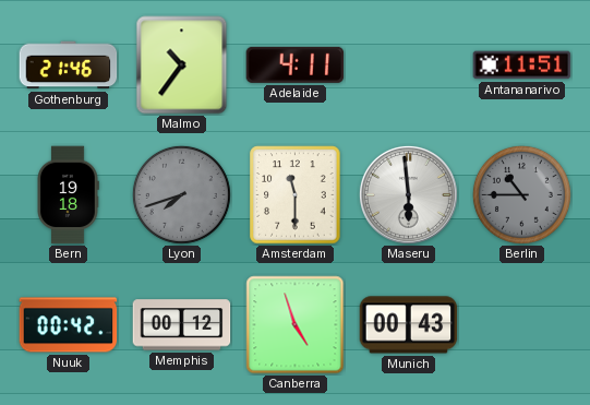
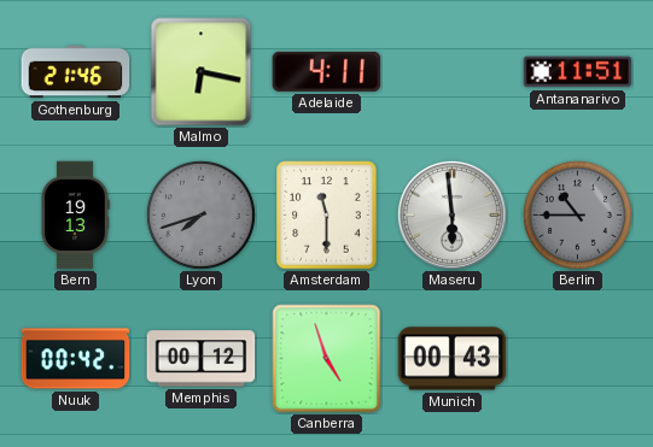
Malmo: 10:36 -> 6:17 (202, 72)
Bern: 19:18 -> 19:13 (75, 216)
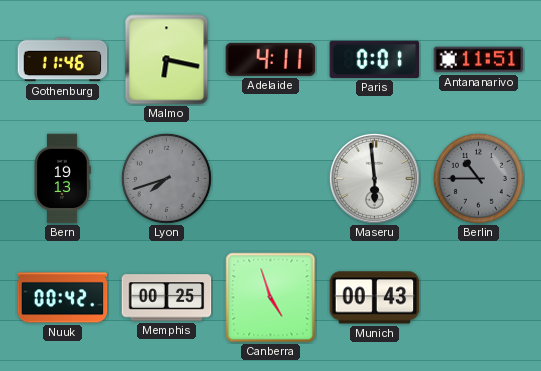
Gothenburg: 21:46 -> 11:46 (63, 60)
Paris: none -> 0:01 (375, 59)
Amsterdam: 11:30 -> none (327, 216)
Memphis: 00:12 -> 00:25 (167, 298)
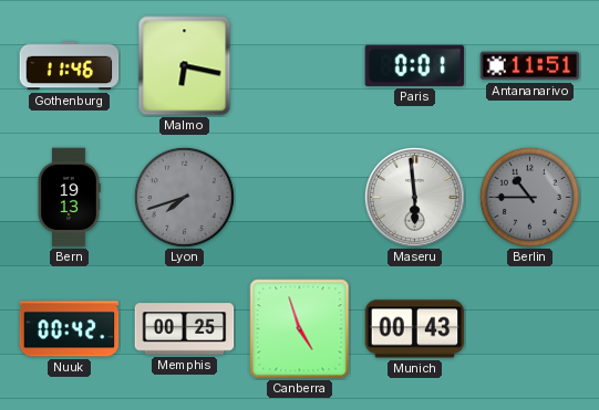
Adelaide: 4:11 -> none (271, 59)
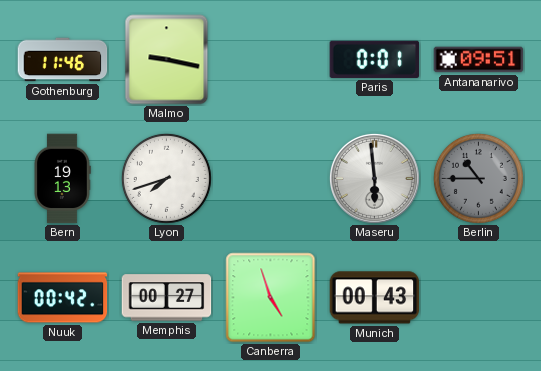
Malmo: 6:17 -> 9:17 (167, 60)
Antananarivo: 11:51 -> 09:51 (479, 60)
Lyon dial: grey -> white (166, 178)
Memphis: 00:25 -> 00:27 (167, 298)
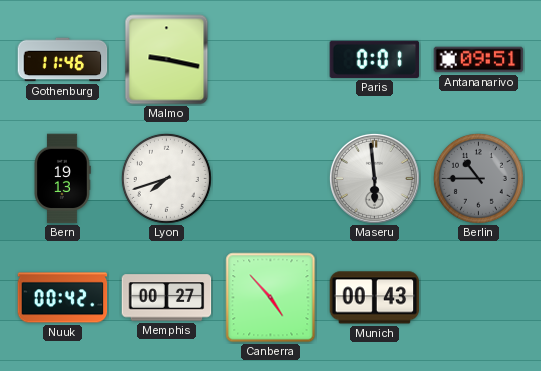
Canberra: 4:57 -> 4:53 (271, 298)
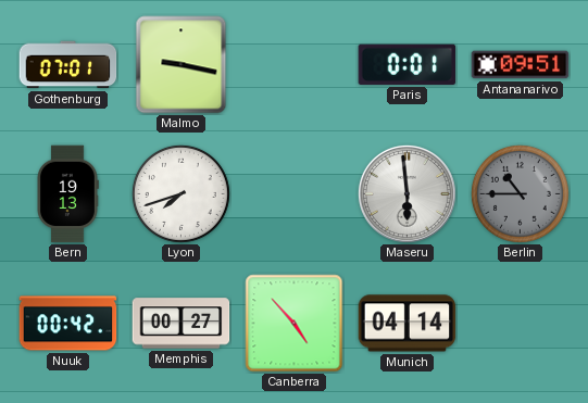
Gothenburg: 11:46 -> 07:01 (68, 65)
Munich: 00:43 -> 04:14 (408, 324)
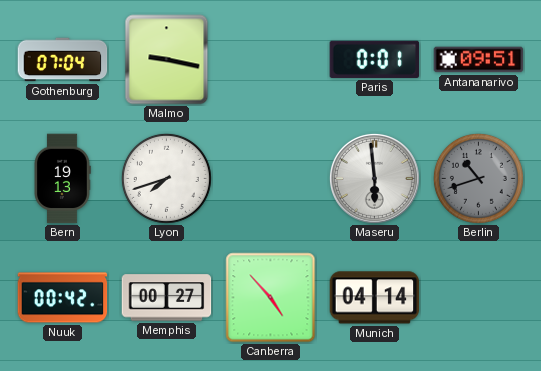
Gothenburg: 07:01 -> 07:04 (63, 60)
Berlin: 10:45 -> 10:42 (478, 178)
